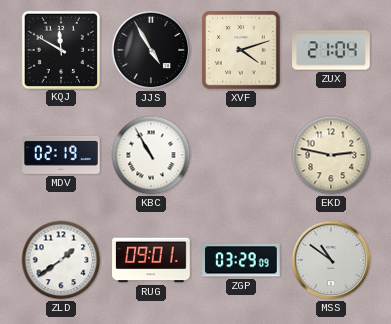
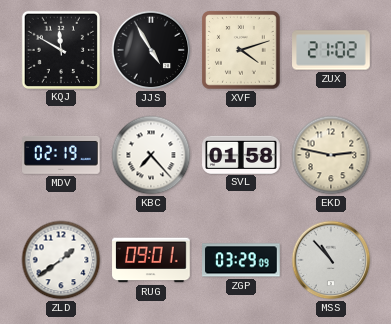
ZUX: 21:04 -> 21:02 (331, 50)
KBC: 10:55 -> 7:23 (151, 155)
SVL: none -> 01:58 (241, 154)
MSS: 10:51 -> 10:53 (331, 260)
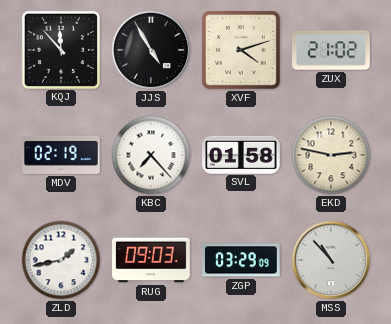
KQJ: 11:50 -> 11:53 (60, 49)
ZLD: 1:39 -> 1:43 (61, 260)
RUG: 09:01 -> 09:03 (151, 260)
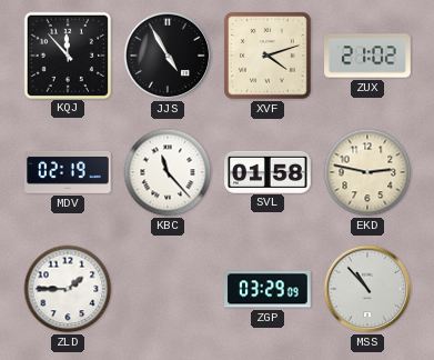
KBC: 7:23 -> 11:23 (168, 172)
ZLD: 1:43 -> 1:45 (68, 289)
RUG: 09:03 -> none (151, 260)
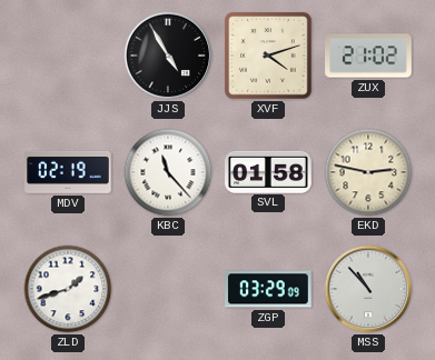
KQJ: 11:53 -> none (67, 54)
ZLD: 1:45 -> 1:42 (68, 289)
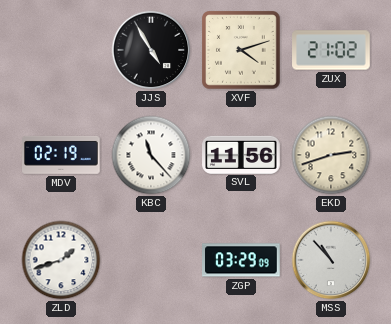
SVL: 01:58 -> 11:56 (241, 154)
EKD: 2:47 -> 2:42 (331, 155)
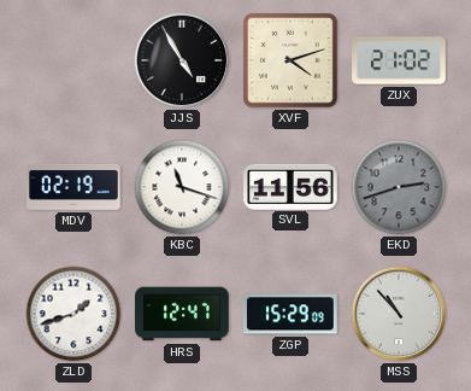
KBC: 11:23 -> 11:18 (182, 187)
EKD dial: cream -> grey (399, 187)
HRS: none -> 12:47 (182, 314)
ZGP: 03:29 -> 15:29 (292, 314)
